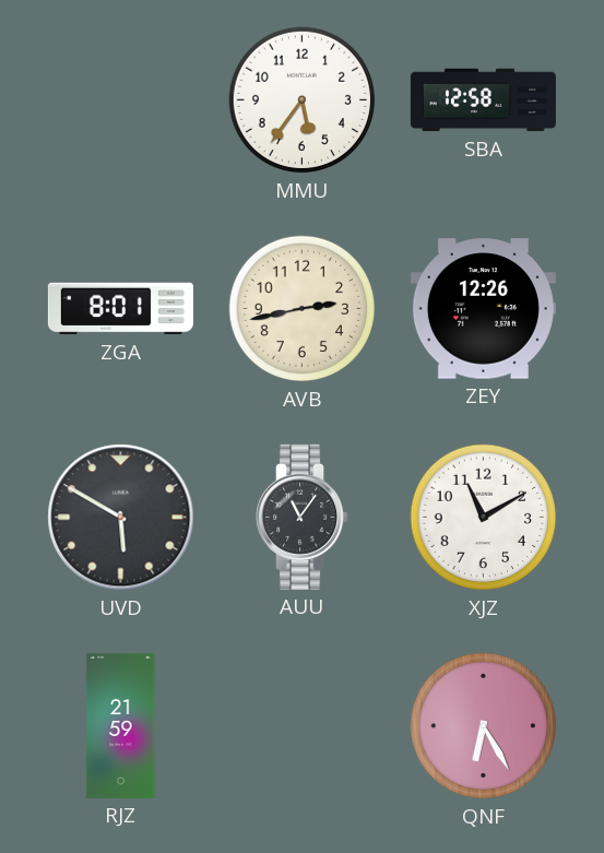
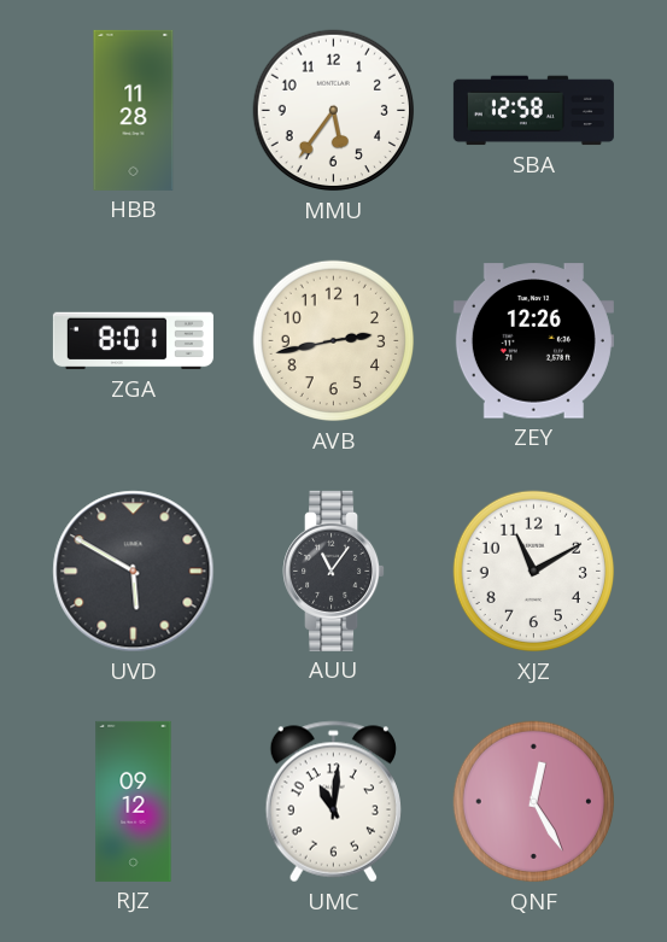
HBB: none -> 11:28 (134, 110)
RJZ: 21:59 -> 09:12 (134, 801)
UMC: none -> 11:01 (333, 802)
QNF: 6:25 -> 12:25 (534, 802)
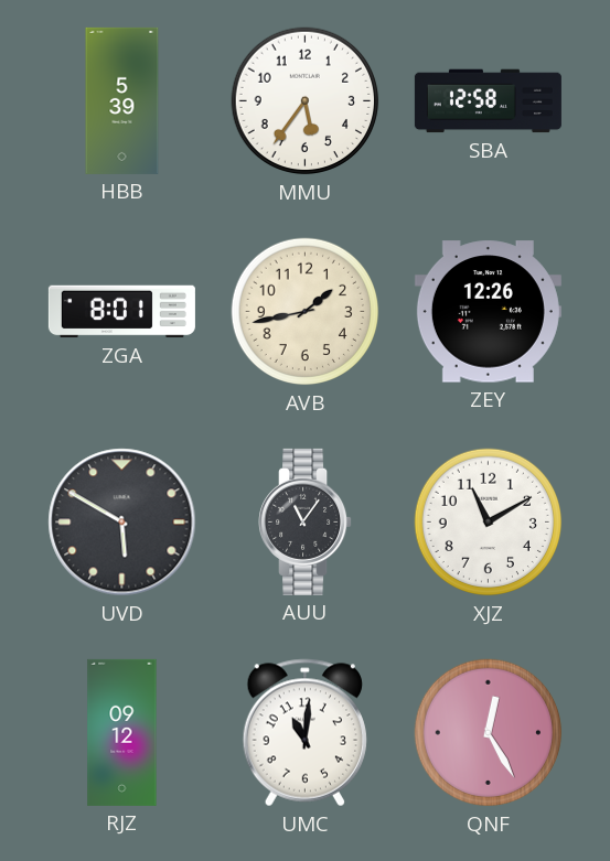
HBB: 11:28 -> 5:39 (122, 100)
AVB: 2:43 -> 1:43 (306, 312)
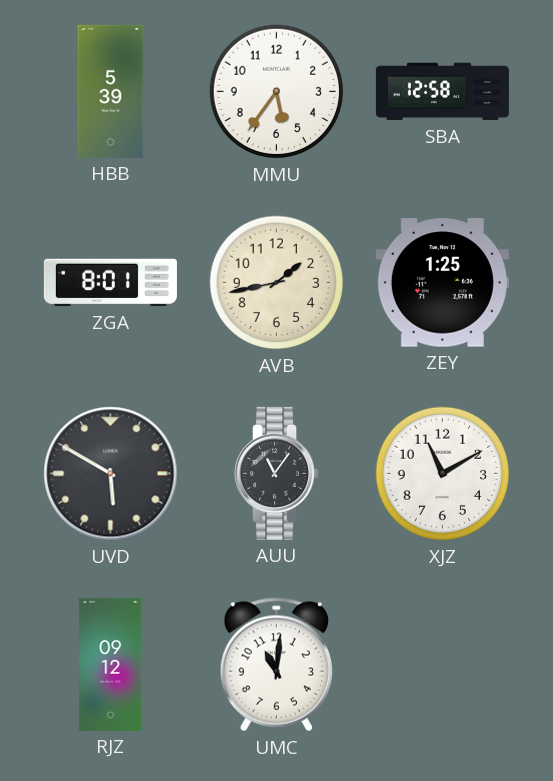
ZEY: 12:26 -> 1:25 (442, 283)
QNF: 12:25 -> none (489, 733)
